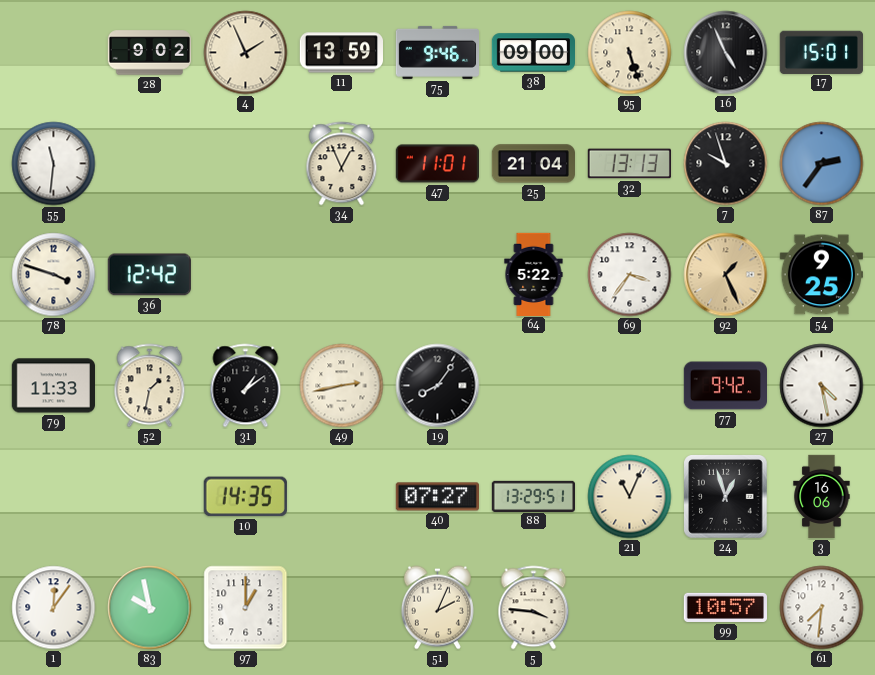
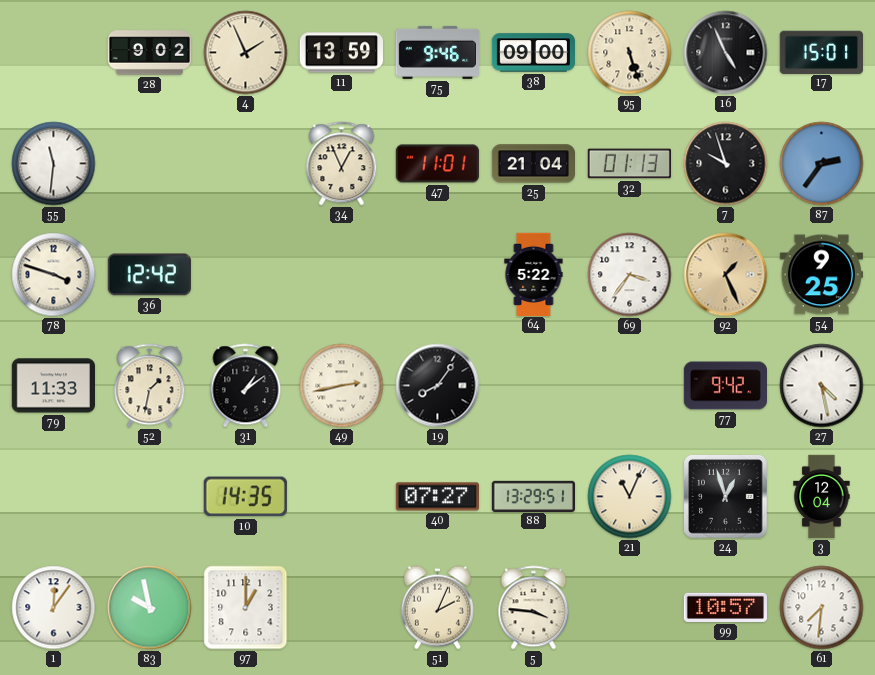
32: 13:13 -> 01:13 (629, 164)
3: 16:06 -> 12:04 (822, 497)
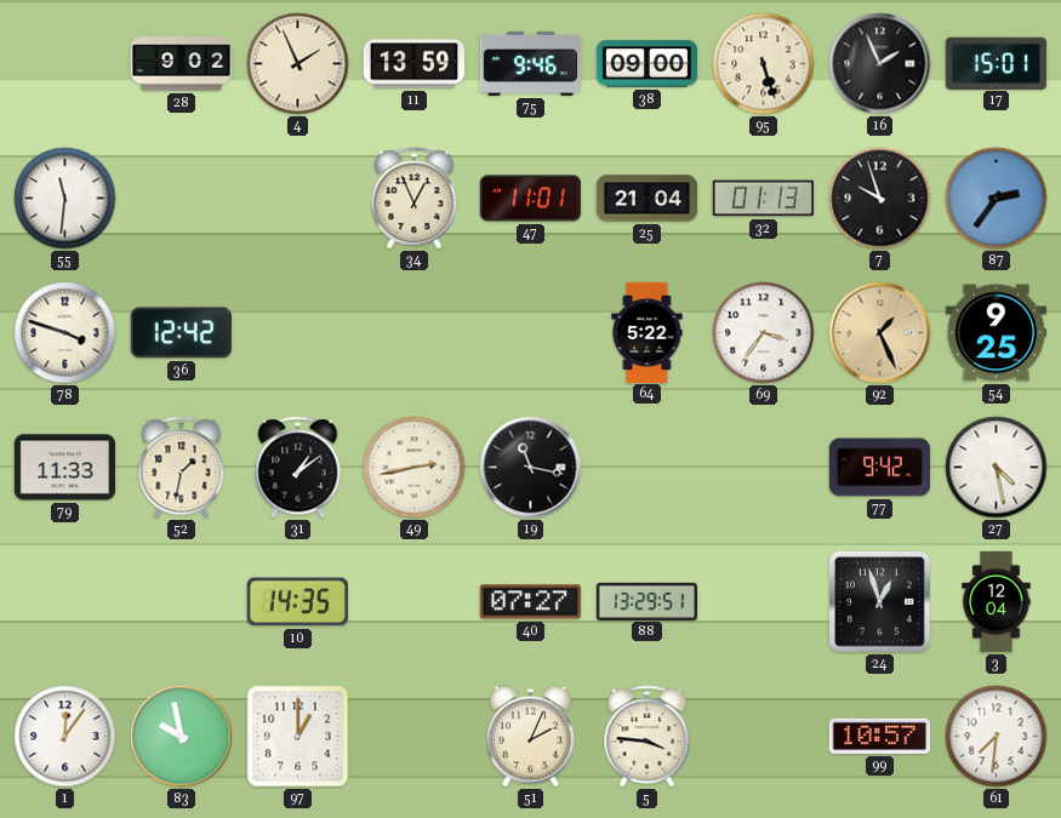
16: 4:56 -> 1:56 (880, 64)
19: 8:06 -> 11:17 (531, 468)
21: 11:04 -> none (630, 497)
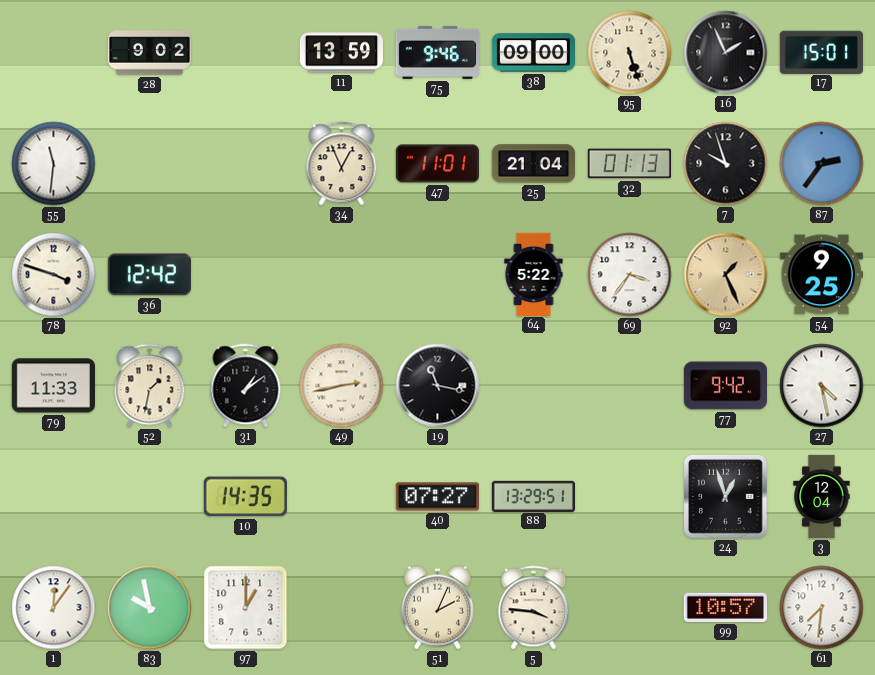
4: 1:56 -> none (298, 64)
